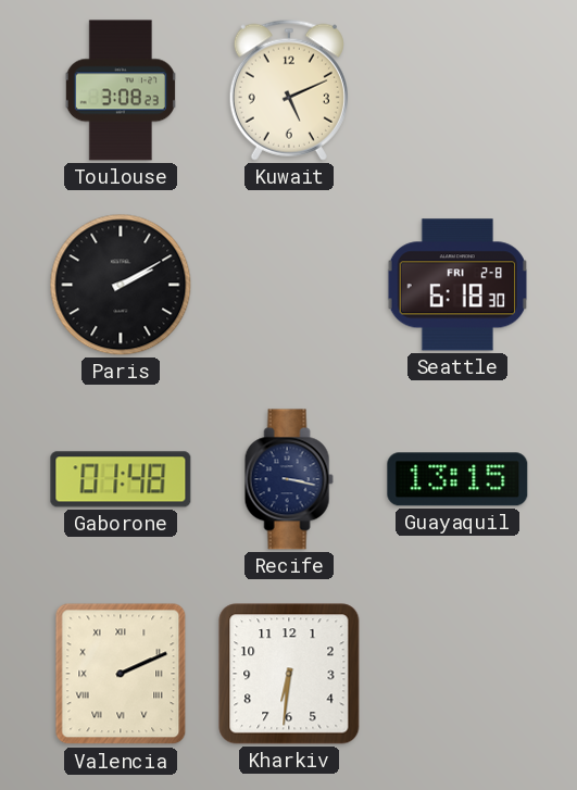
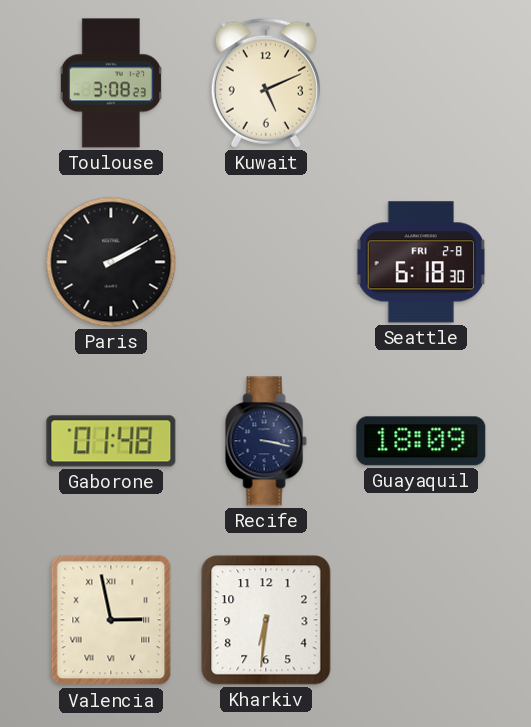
Guayaquil: 13:15 -> 18:09 (421, 441)
Valencia: 2:11 -> 2:58 (111, 620)
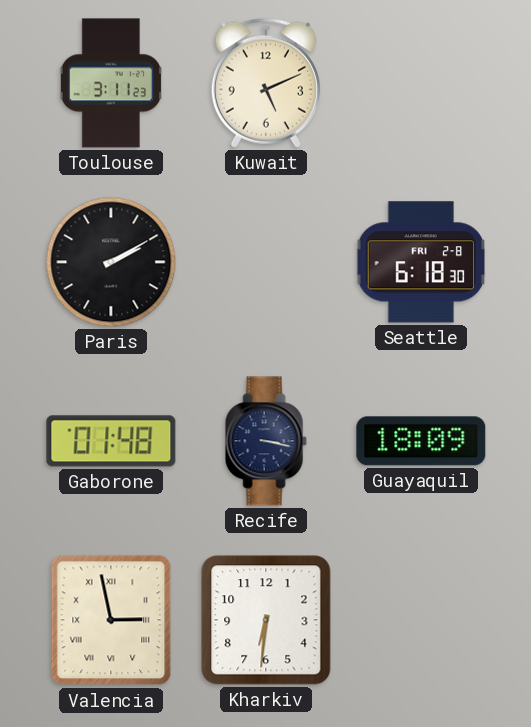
Toulouse: 3:08 -> 3:11 (111, 83)
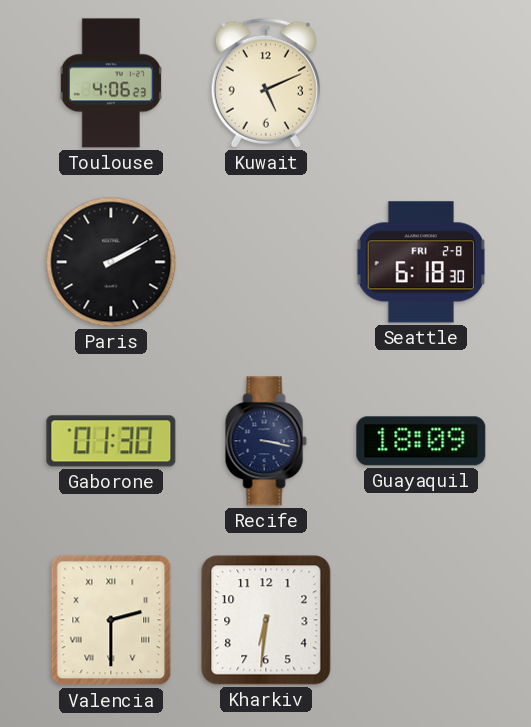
Toulouse: 3:11 -> 4:06 (111, 83)
Gaborone: 01:48 -> 01:30 (111, 441)
Valencia: 2:58 -> 2:30 (111, 620)
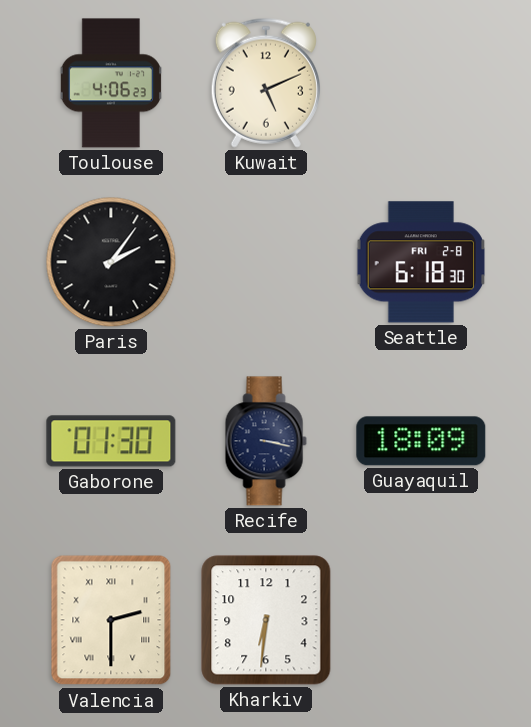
Paris: 2:10 -> 2:06 (111, 262)
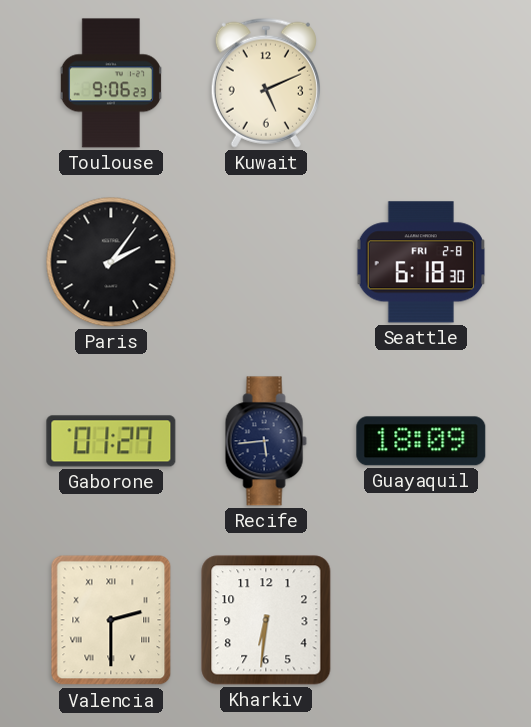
Toulouse: 4:06 -> 9:06 (111, 83)
Gaborone: 01:30 -> 01:27 (111, 441)
Recife: 3:17 -> 5:44 (266, 441)
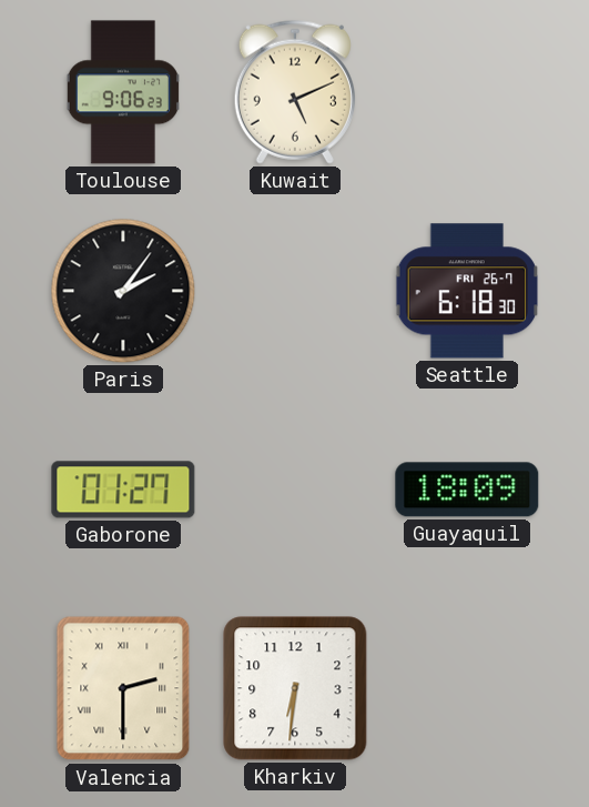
Seattle date: FRI 2-8 -> FRI 26-7 (466, 291)
Recife: 5:44 -> none (266, 441)
